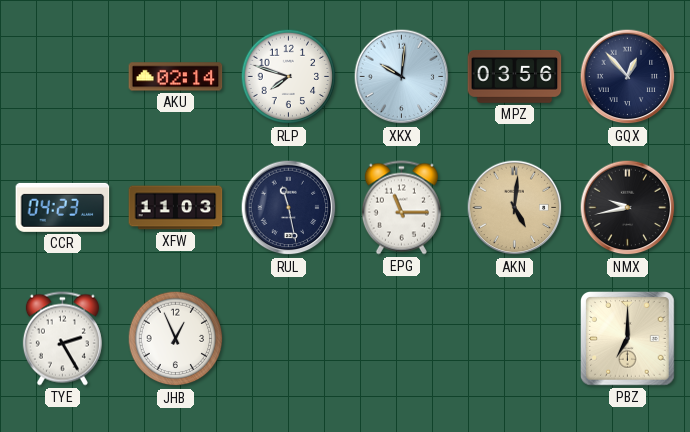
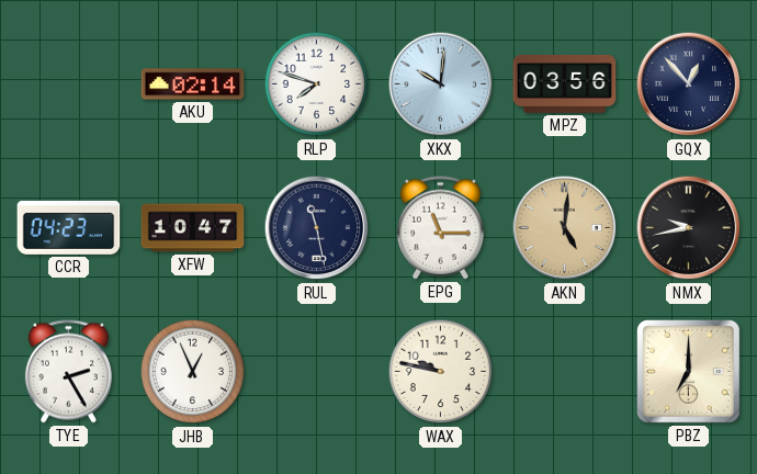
XFW: 11:03 -> 10:47 (193, 228)
WAX: none -> 9:47 (441, 372)
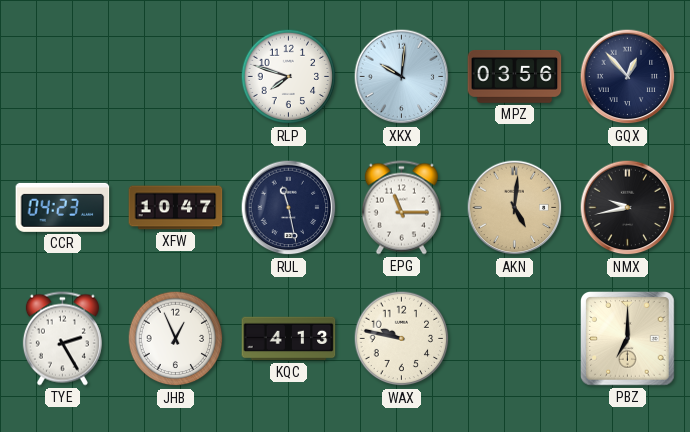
AKU: 02:14 -> none (193, 84)
KQC: none -> 4:13 (289, 339)
